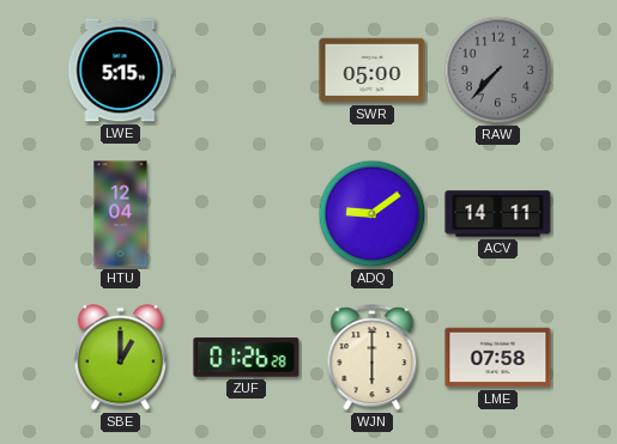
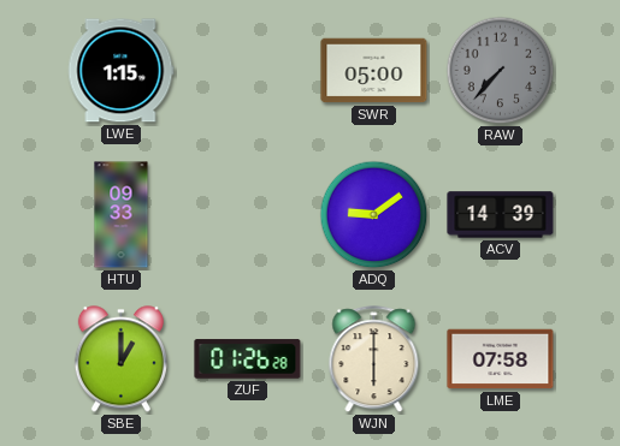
LWE: 5:15 -> 1:15 (120, 71)
HTU: 12:04 -> 09:33 (122, 215)
ACV: 14:11 -> 14:39 (501, 215)
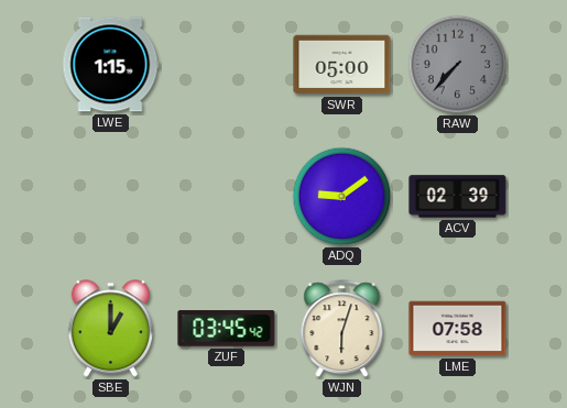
HTU: 09:33 -> none (122, 215)
ACV: 14:39 -> 02:39 (458, 197)
ZUF: 01:26 -> 03:45 (227, 329)
WJN: 6:00 -> 6:03 (342, 329)
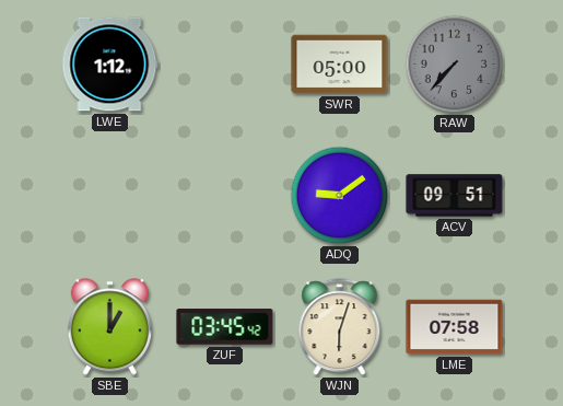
LWE: 1:15 -> 1:12 (109, 65)
ACV: 02:39 -> 09:51 (455, 196)
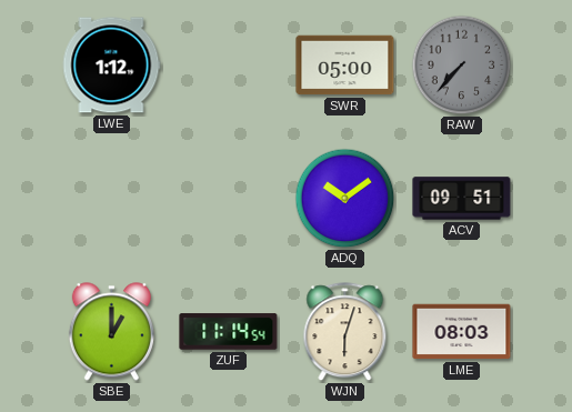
ADQ: 9:09 -> 10:09 (345, 199)
ZUF: 03:45 -> 11:14 (229, 332)
LME: 07:58 -> 08:03 (462, 332)
